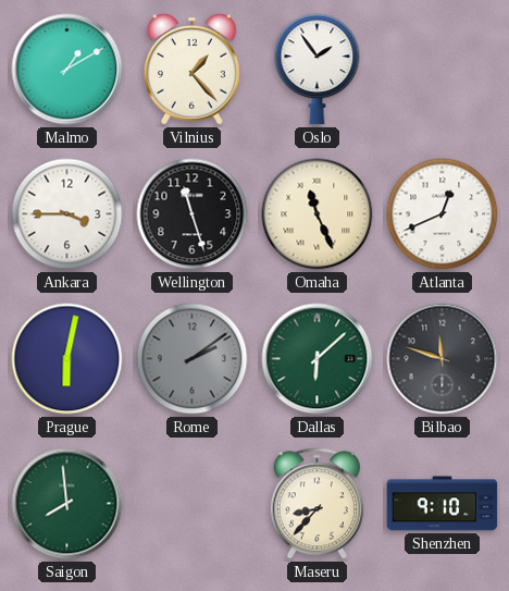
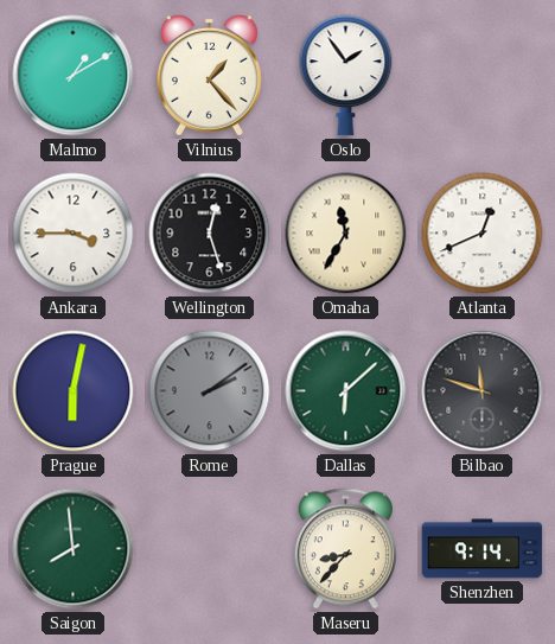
Wellington: 11:27 -> 12:27 (210, 234)
Omaha: 11:26 -> 11:35 (346, 234)
Shenzhen: 9:10 -> 9:14 (483, 549)
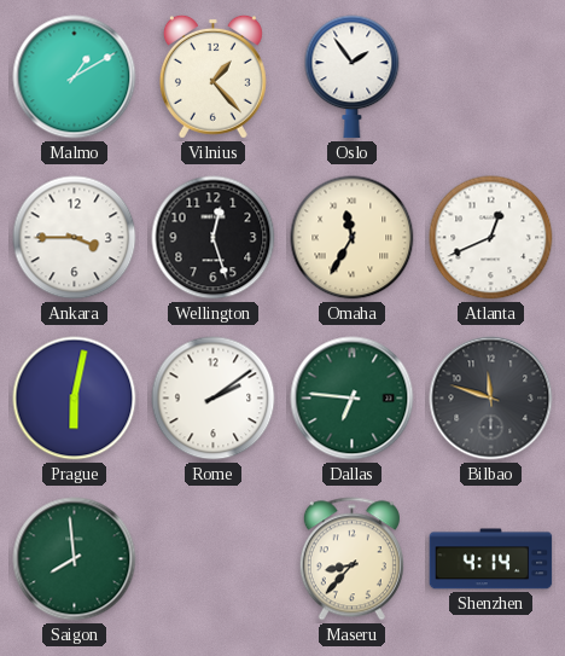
Rome dial: grey -> white (214, 399)
Dallas: 6:08 -> 6:46 (353, 399)
Shenzhen: 9:14 -> 4:14 (491, 559)
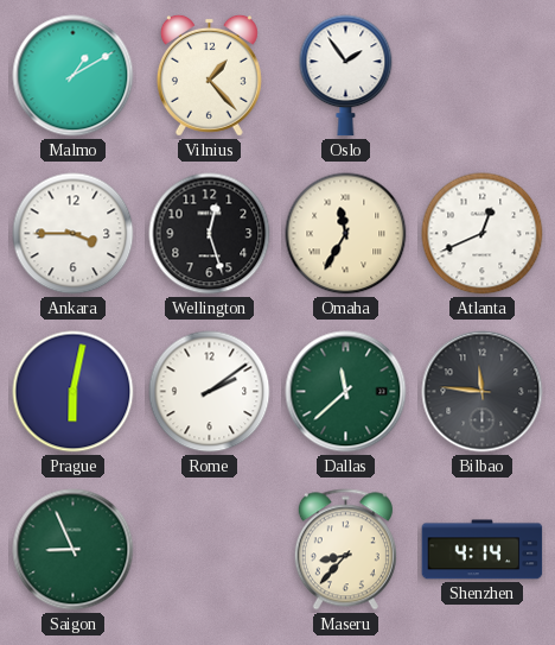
Dallas: 6:46 -> 11:38 (346, 392)
Bilbao: 11:48 -> 11:46 (483, 392)
Saigon: 7:59 -> 8:56 (74, 550)
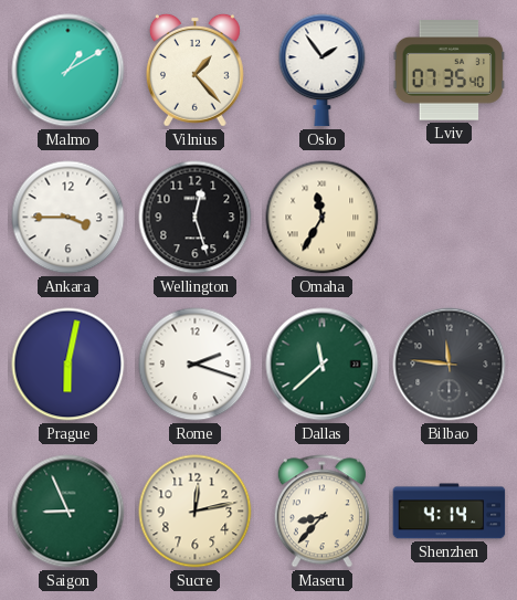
Lviv: none -> 07:35 (450, 71)
Atlanta: 12:41 -> none (483, 234)
Rome: 2:09 -> 2:18 (196, 365)
Sucre: none -> 12:13 (196, 512)
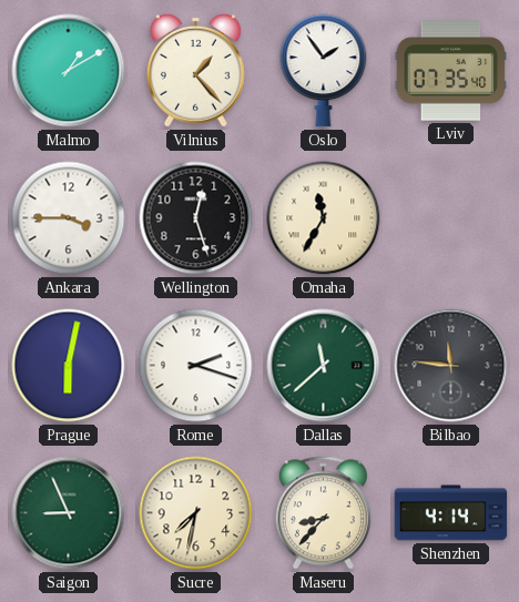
Sucre: 12:13 -> 7:32 (196, 513)
